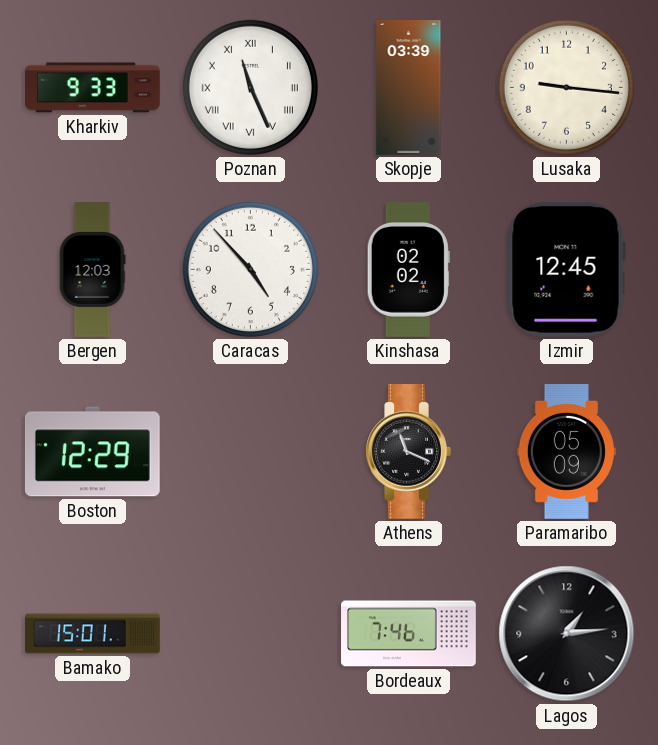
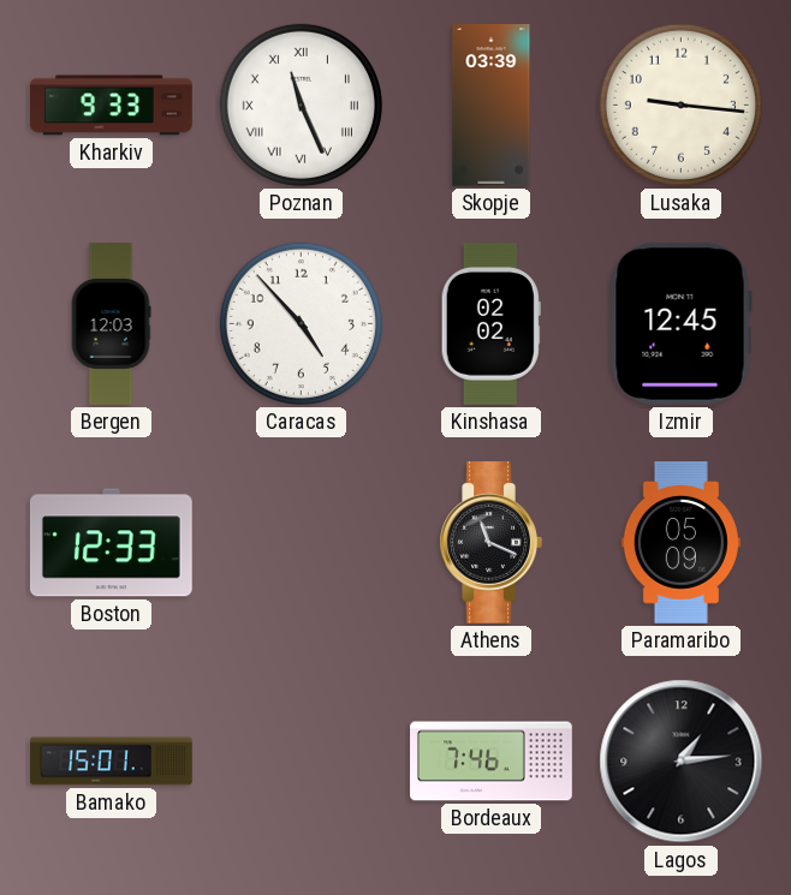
Boston: 12:29 -> 12:33 (111, 543)
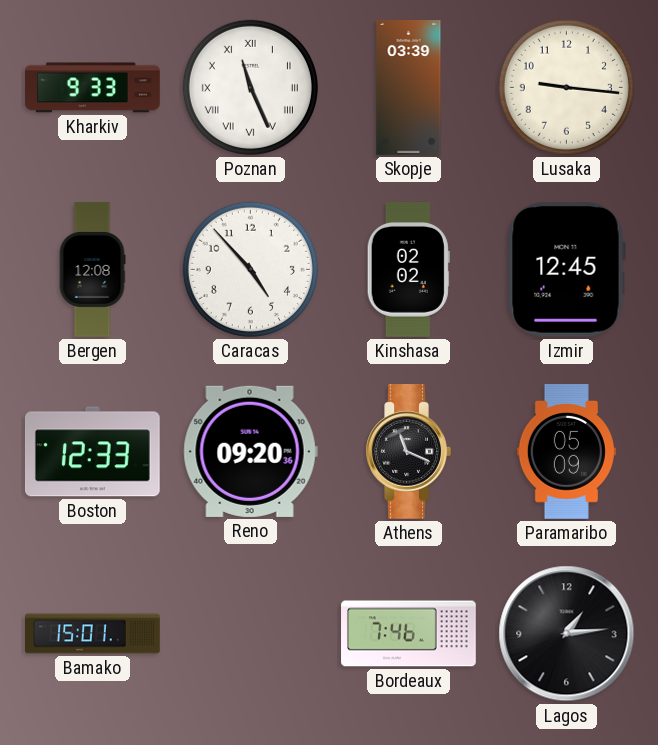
Bergen: 12:03 -> 12:08 (92, 270)
Reno: none -> 09:20 (250, 451)
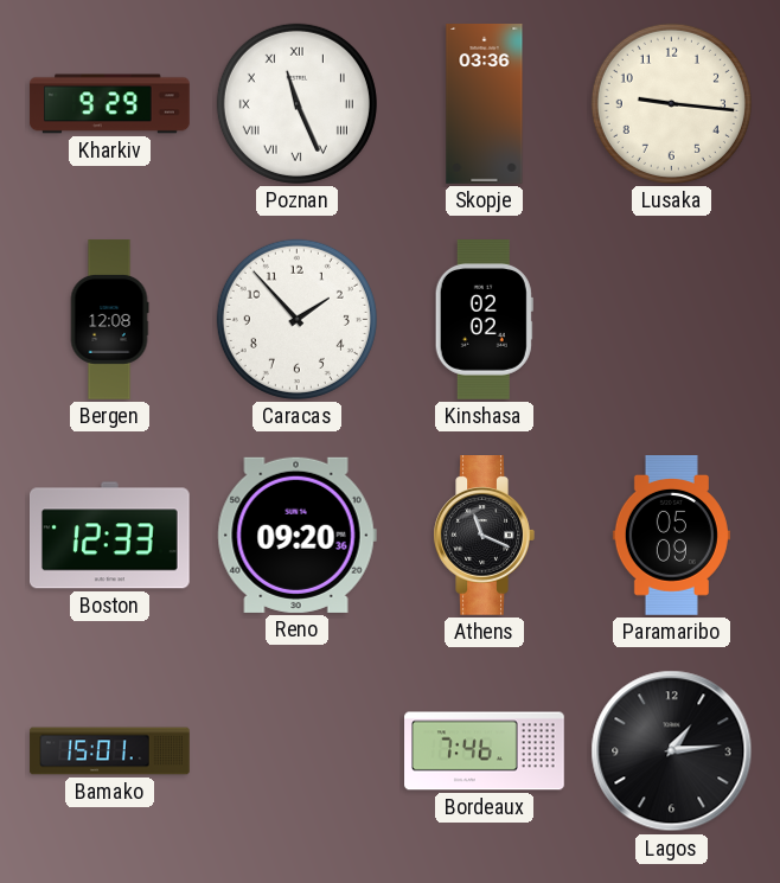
Kharkiv: 9:33 -> 9:29 (110, 104)
Skopje: 03:39 -> 03:36 (485, 104)
Caracas: 4:53 -> 1:53 (296, 319)
Izmir: 12:45 -> none (566, 269)
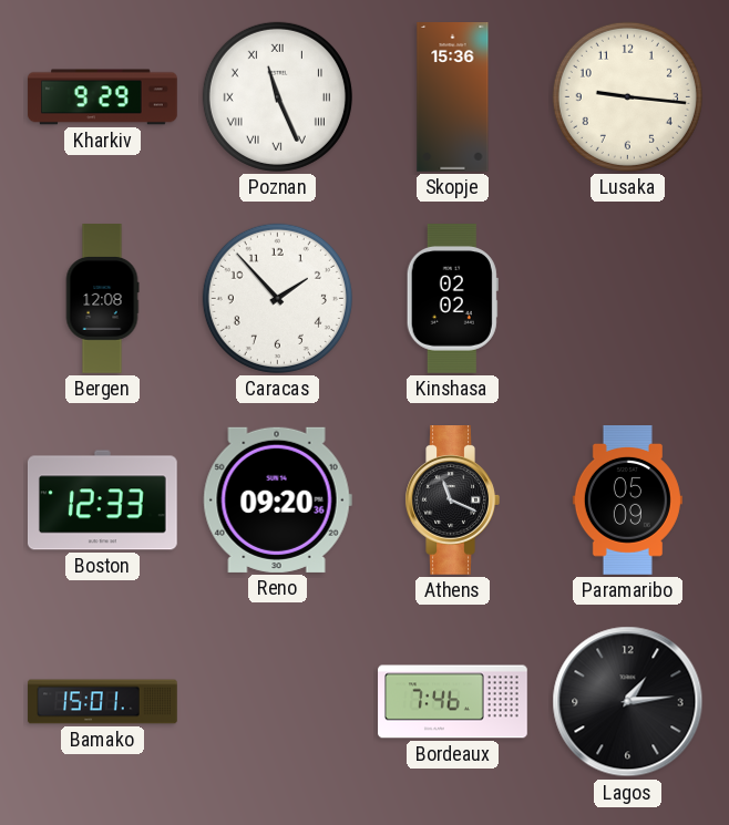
Skopje: 03:36 -> 15:36 (453, 97)
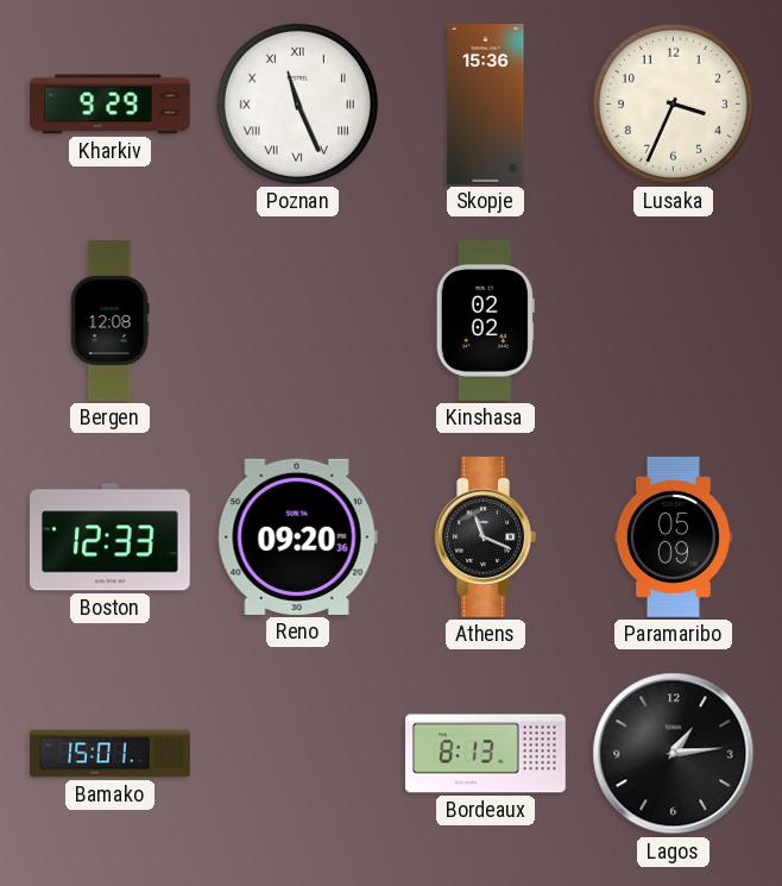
Lusaka: 9:16 -> 3:34 (673, 103)
Caracas: 1:53 -> none (277, 298)
Bordeaux: 7:46 -> 8:13 (486, 754)
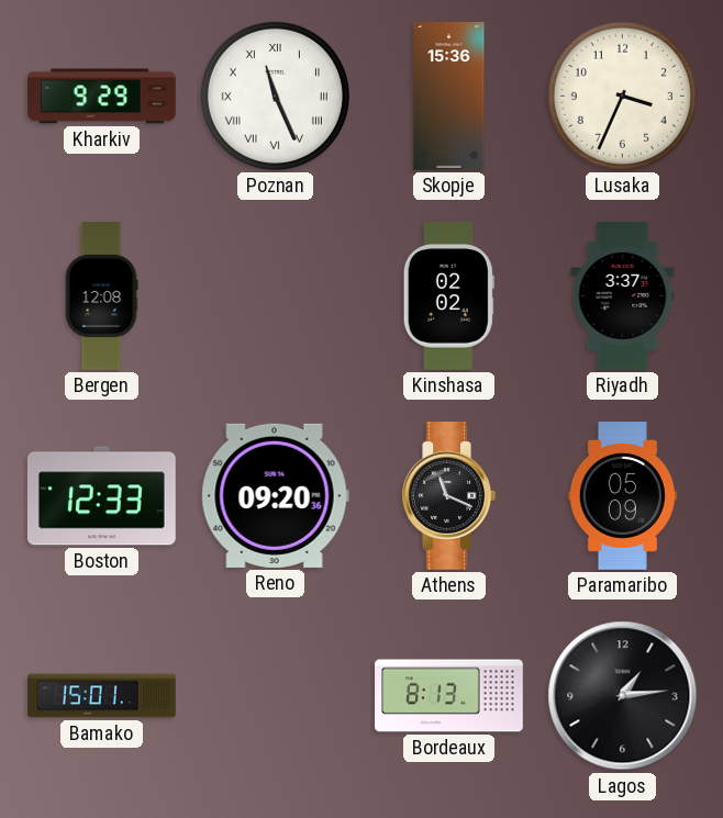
Riyadh: none -> 3:37 (623, 296)
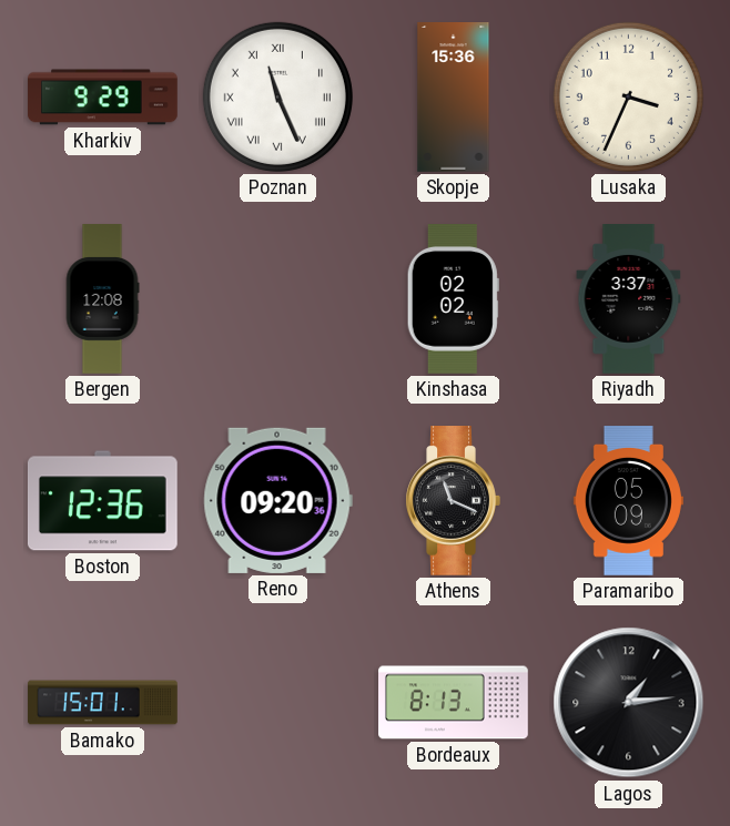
Boston: 12:33 -> 12:36 (102, 501)
